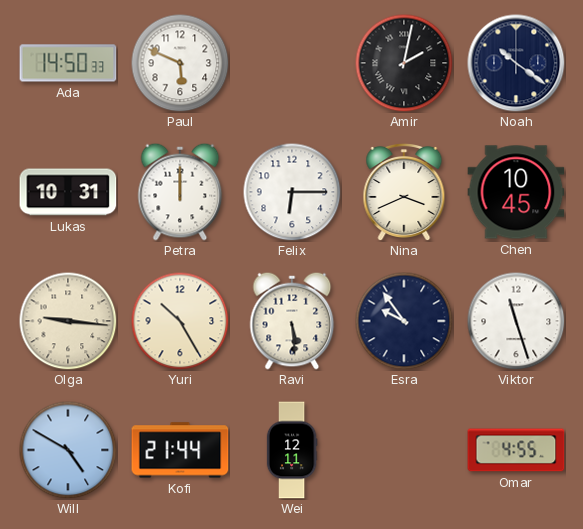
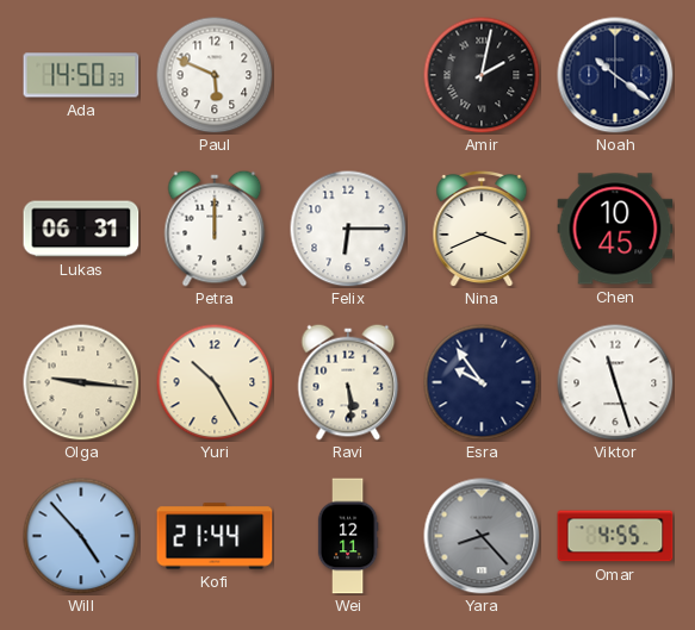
Lukas: 10:31 -> 06:31 (81, 229)
Will: 4:50 -> 4:53 (81, 536)
Yara: none -> 8:23 (482, 536)
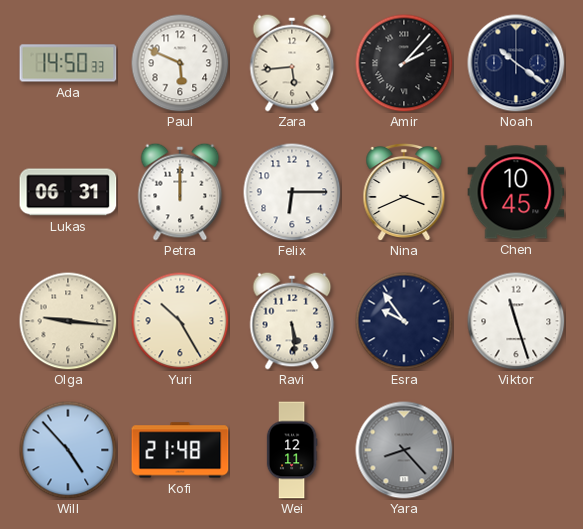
Zara: none -> 5:44 (292, 63)
Amir: 2:02 -> 2:07 (404, 63)
Kofi: 21:44 -> 21:48 (180, 450)
Omar: 4:55 -> none (615, 536)
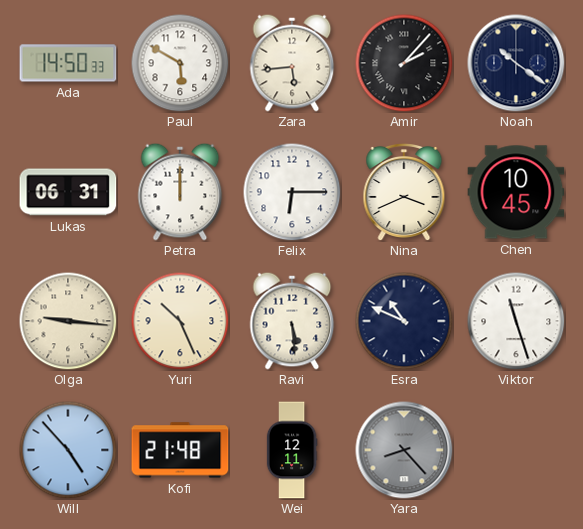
Paul: 5:49 -> 5:50 (180, 63)
Yuri: 10:25 -> 10:26 (180, 321)
Esra: 9:54 -> 10:49 (404, 321)
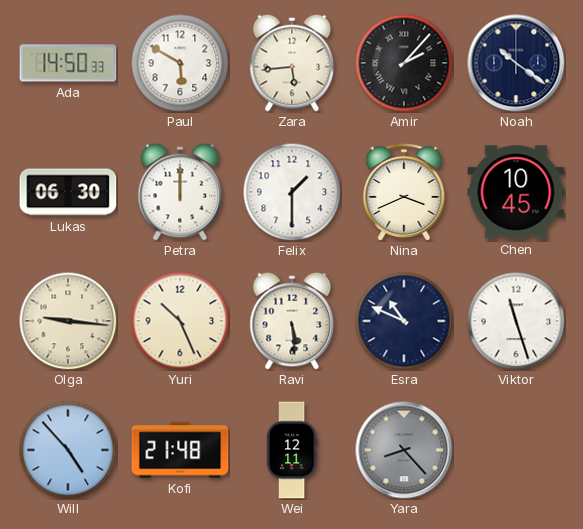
Lukas: 06:31 -> 06:30 (68, 192)
Felix: 6:15 -> 1:30 (292, 192)
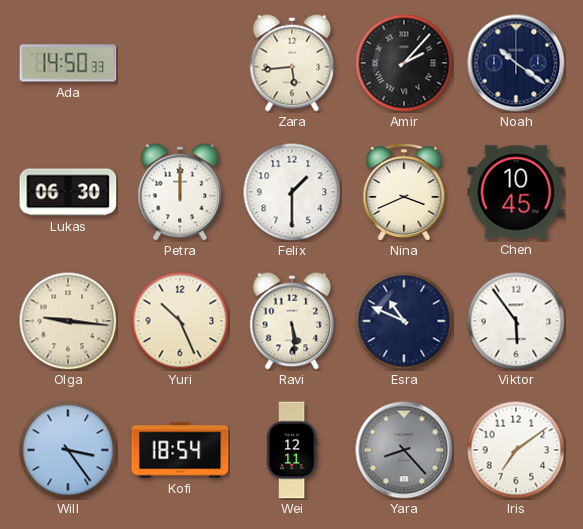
Paul: 5:50 -> none (180, 63)
Viktor: 11:27 -> 5:54 (516, 321)
Will: 4:53 -> 3:24 (68, 450)
Kofi: 21:48 -> 18:54 (180, 450)
Iris: none -> 7:09 (516, 450)
